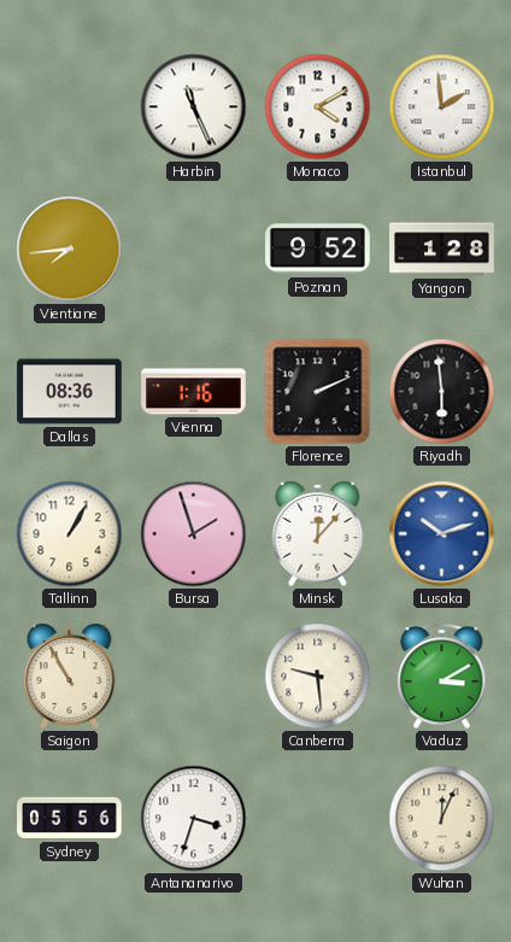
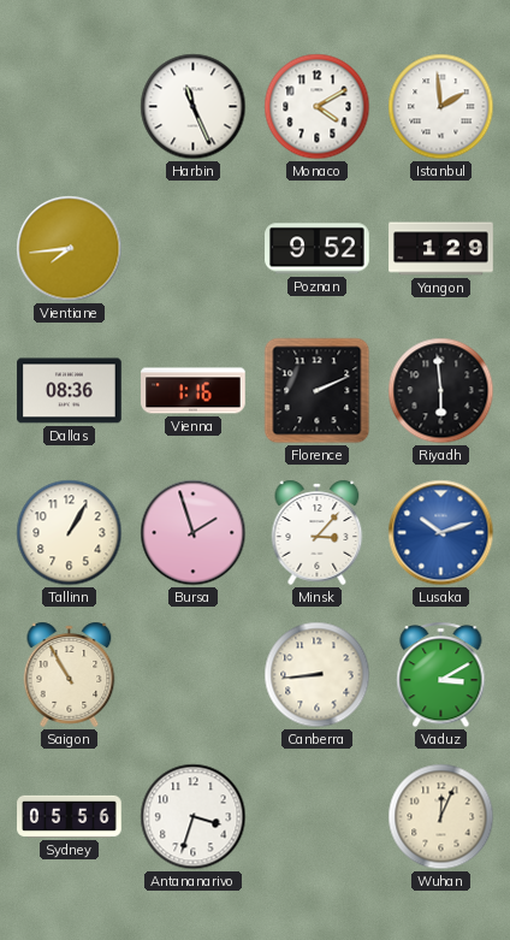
Yangon: 1:28 -> 1:29 (441, 249)
Minsk: 12:07 -> 3:07 (318, 532)
Canberra: 9:29 -> 8:44 (318, 675)
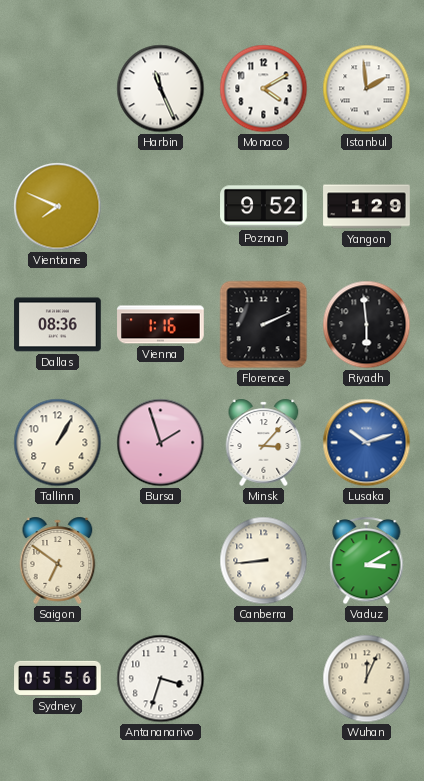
Vientiane: 7:44 -> 7:49 (58, 207)
Saigon: 10:55 -> 6:51 (58, 560)
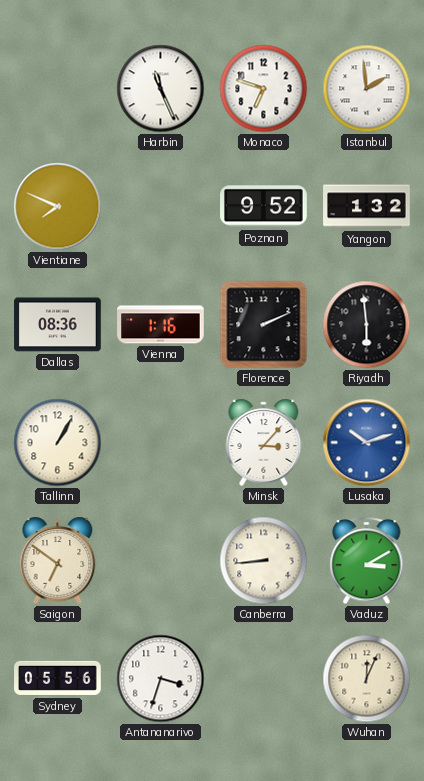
Monaco: 4:10 -> 6:48 (264, 89)
Yangon: 1:29 -> 1:32 (367, 207)
Bursa: 1:57 -> none (161, 443)
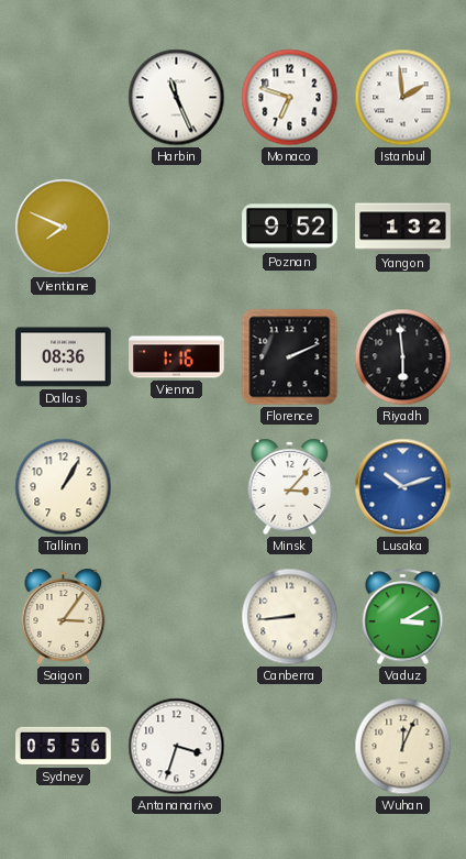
Saigon: 6:51 -> 3:06 (64, 616)
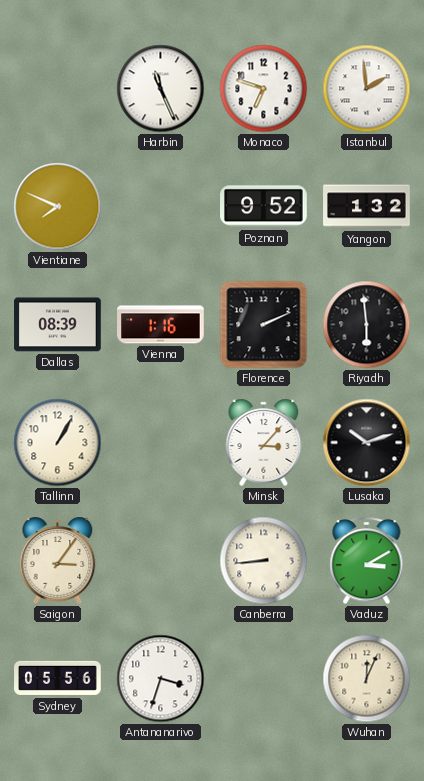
Dallas: 08:36 -> 08:39 (58, 325)
Lusaka dial: blue -> black (367, 443)
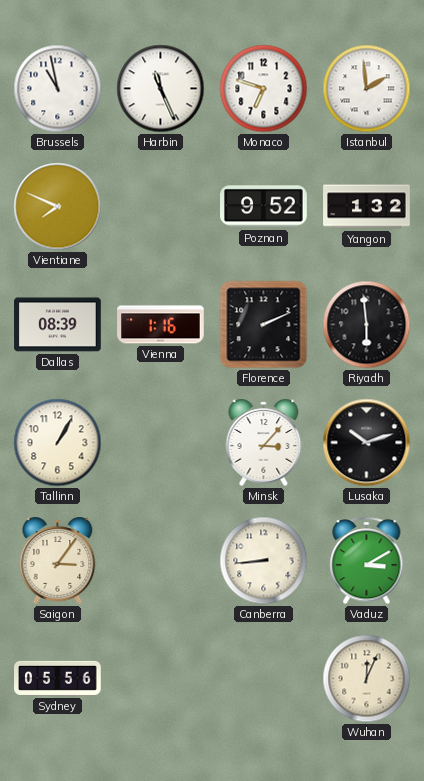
Brussels: none -> 10:58 (58, 89)
Antananarivo: 3:33 -> none (161, 679)
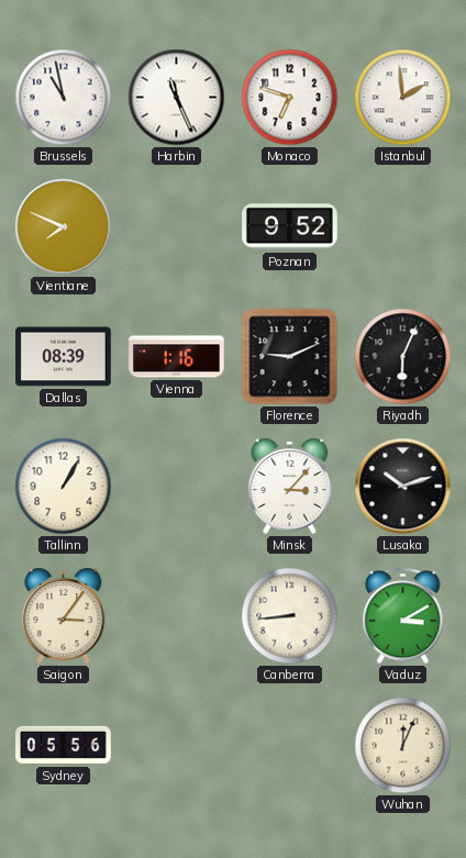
Yangon: 1:32 -> none (367, 207)
Florence: 2:11 -> 9:11 (290, 357)
Riyadh: 5:59 -> 6:04 (403, 357)
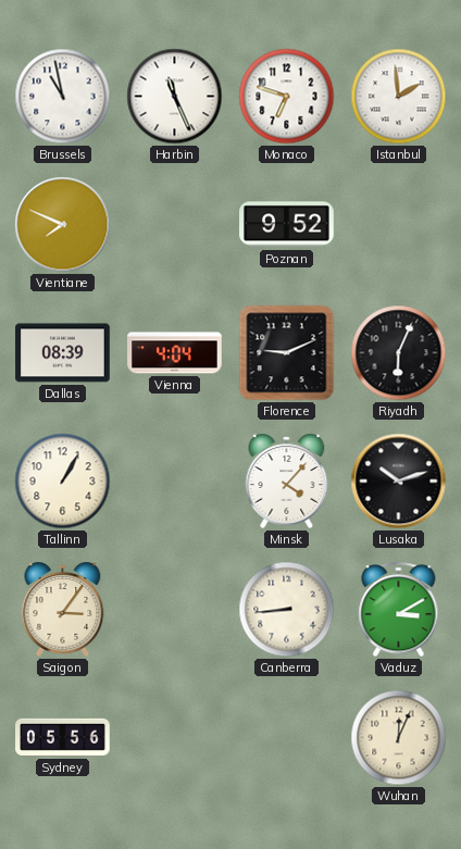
Vienna: 1:16 -> 4:04 (175, 353)
Minsk: 3:07 -> 4:07 (287, 480)
